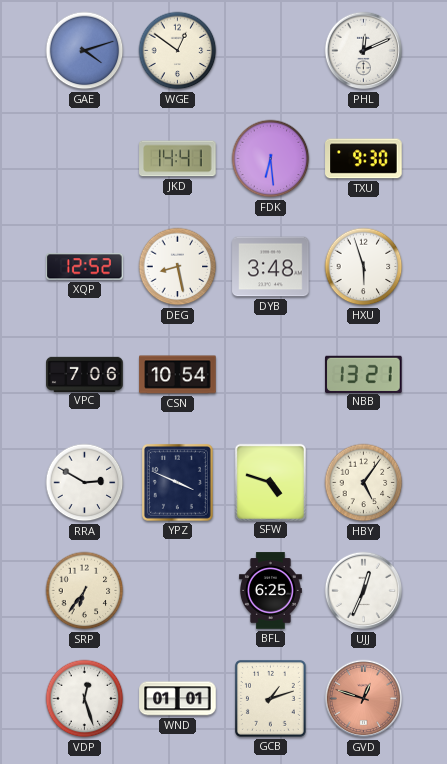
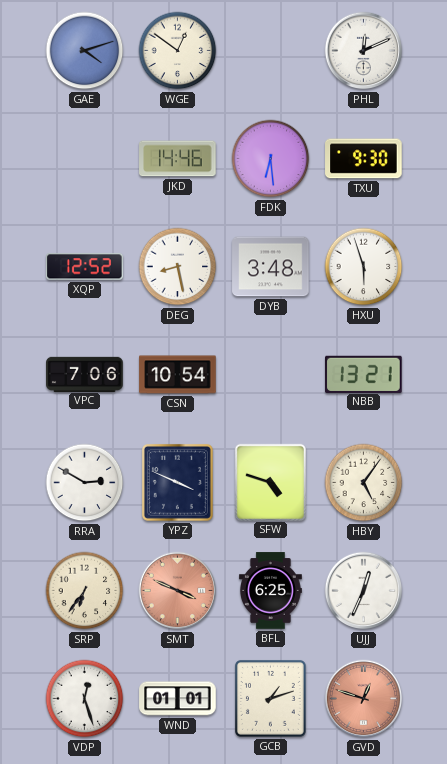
JKD: 14:41 -> 14:46 (178, 159)
SMT: none -> 3:49 (178, 591)
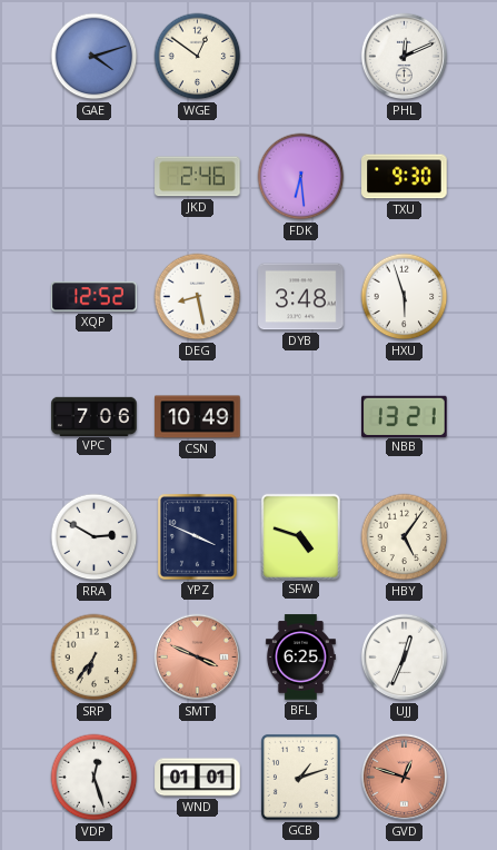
JKD: 14:46 -> 2:46 (198, 177)
CSN: 10:54 -> 10:49 (198, 417)
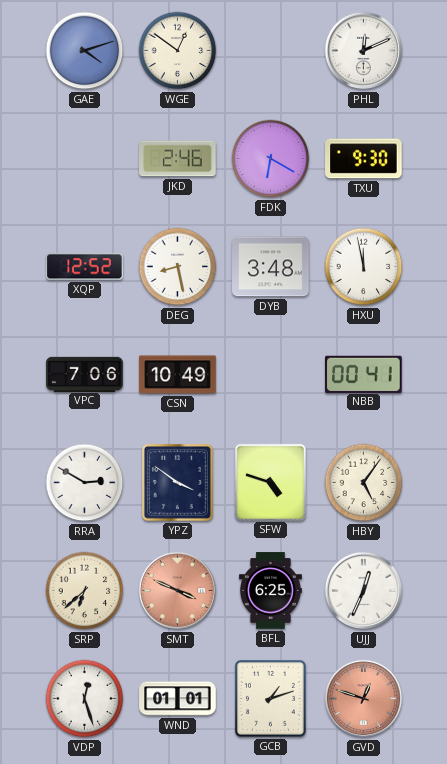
FDK: 6:29 -> 6:20 (271, 159)
HXU: 5:57 -> 11:58 (364, 267)
NBB: 13:21 -> 00:41 (364, 374)
YPZ: 3:49 -> 3:51 (177, 482)
SRP: 6:36 -> 6:38 (85, 591)
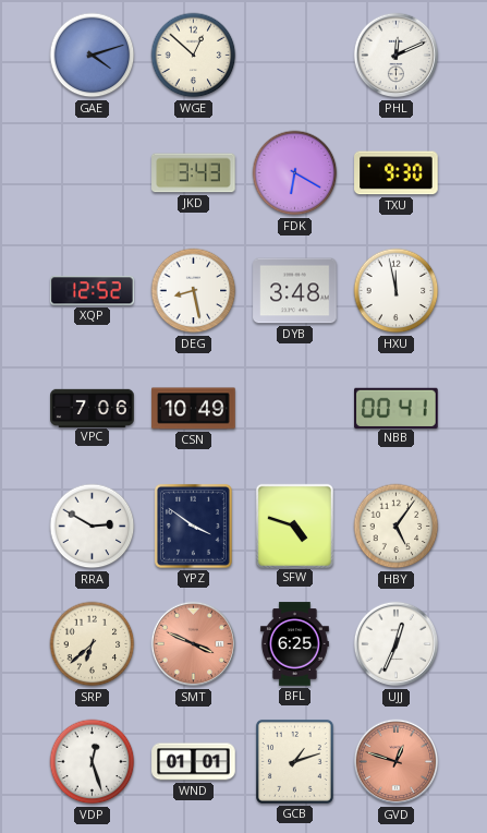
WGE: 12:51 -> 12:52 (194, 56)
JKD: 2:46 -> 3:43 (194, 173)
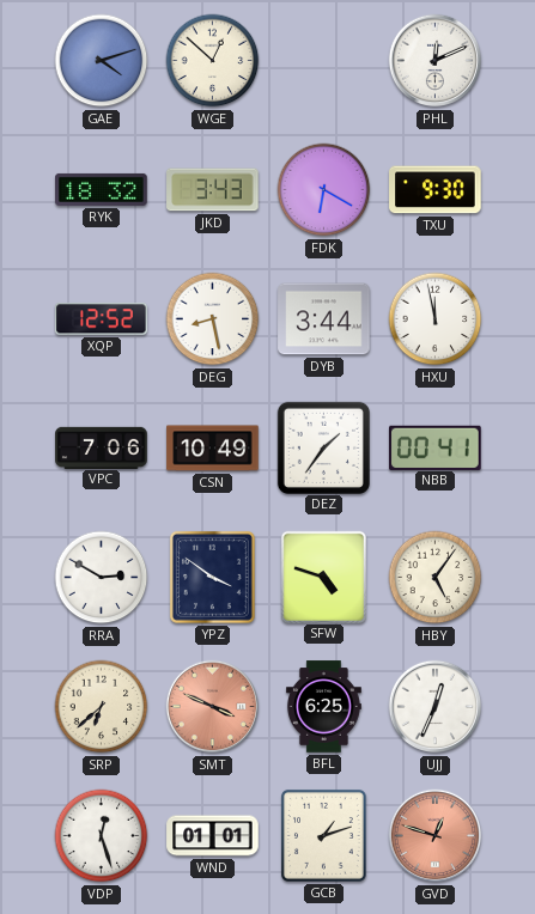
RYK: none -> 18:32 (102, 189)
DYB: 3:48 -> 3:44 (324, 319)
DEZ: none -> 1:36 (323, 447)
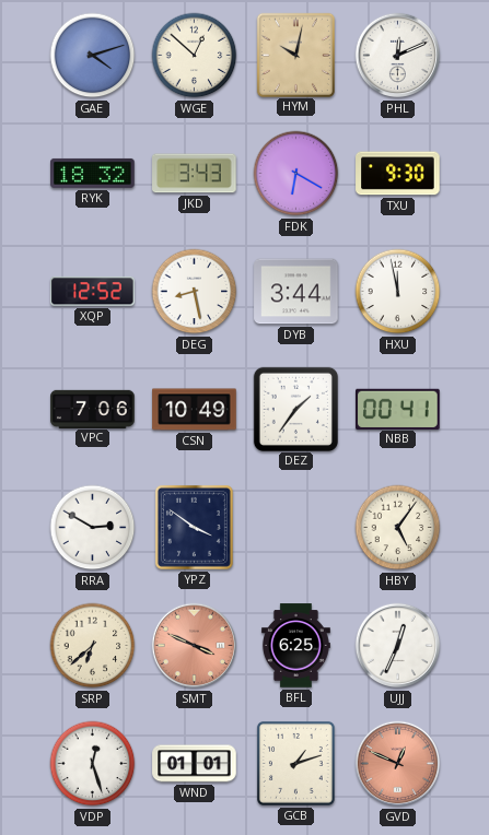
HYM: none -> 10:02 (295, 55)
SFW: 4:48 -> none (323, 577)
GVD: 12:48 -> 12:49 (398, 764)
